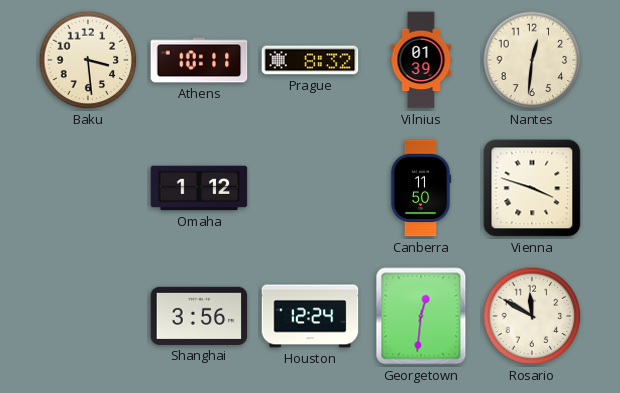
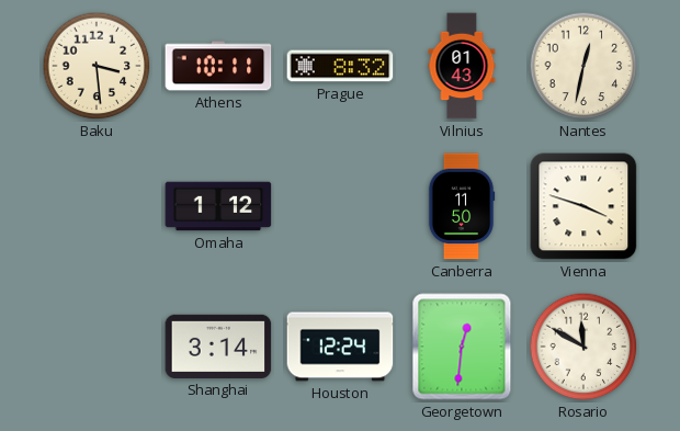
Vilnius: 01:39 -> 01:43 (462, 66)
Nantes: 12:31 -> 12:32 (583, 66)
Shanghai: 3:56 -> 3:14 (218, 347)
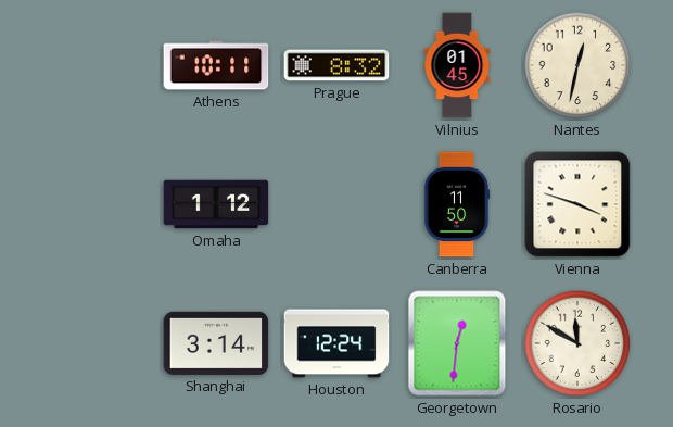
Baku: 3:29 -> none (97, 66)
Vilnius: 01:43 -> 01:45 (457, 65)
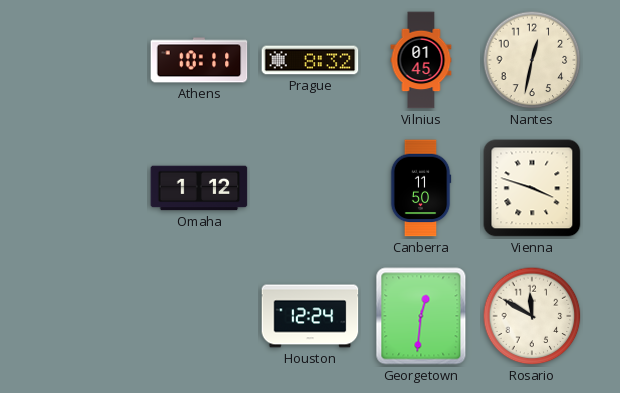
Shanghai: 3:14 -> none (216, 343)
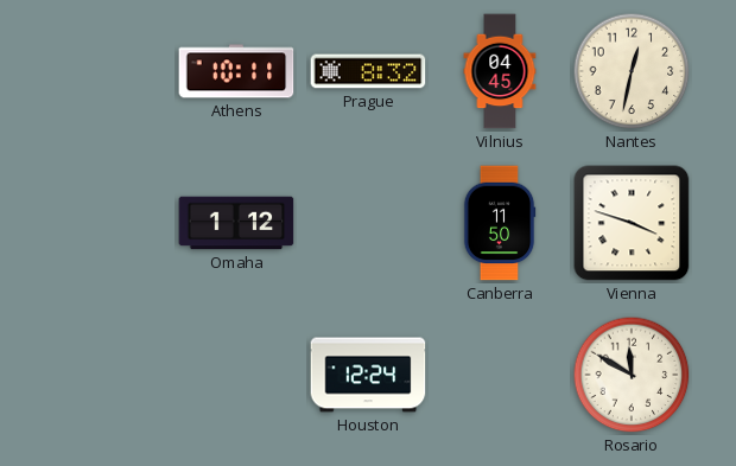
Vilnius: 01:45 -> 04:45 (500, 71)
Georgetown: 12:31 -> none (421, 316)
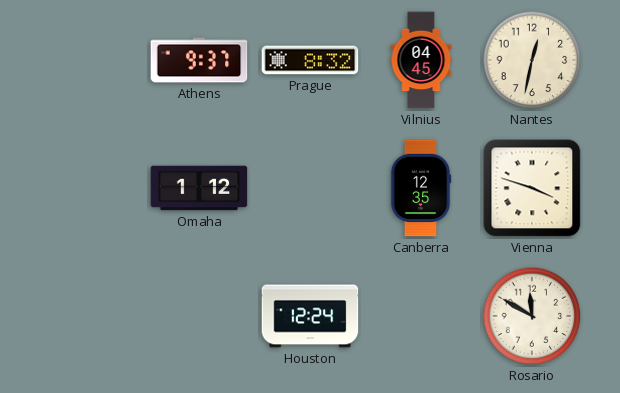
Athens: 10:11 -> 9:37 (199, 60)
Canberra: 11:50 -> 12:35 (421, 188)
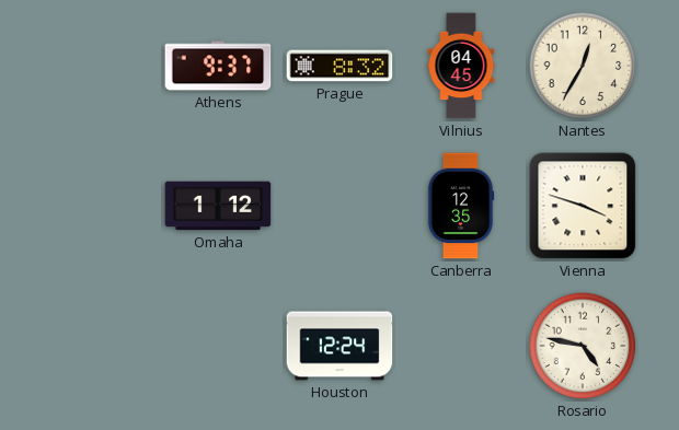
Nantes: 12:32 -> 12:35 (583, 66)
Rosario: 11:50 -> 4:47 (583, 346)
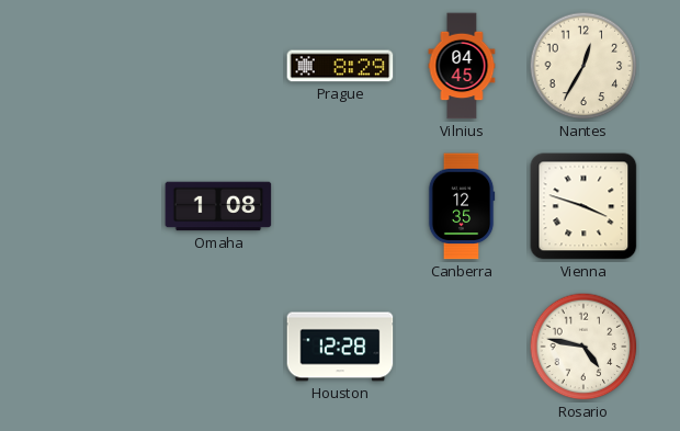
Athens: 9:37 -> none (218, 66)
Prague: 8:32 -> 8:29 (340, 66)
Omaha: 1:12 -> 1:08 (218, 206)
Houston: 12:24 -> 12:28 (340, 347)
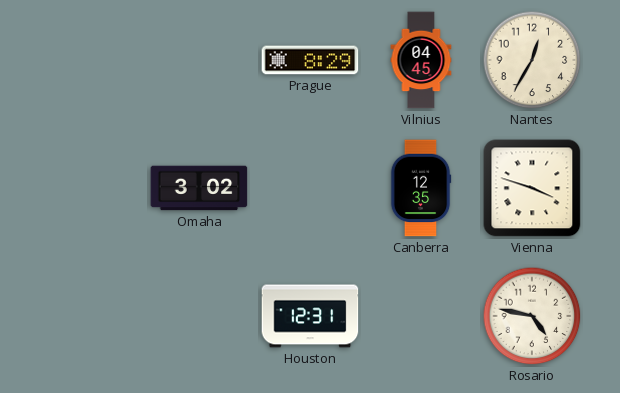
Omaha: 1:08 -> 3:02 (199, 188)
Houston: 12:28 -> 12:31 (310, 316)
